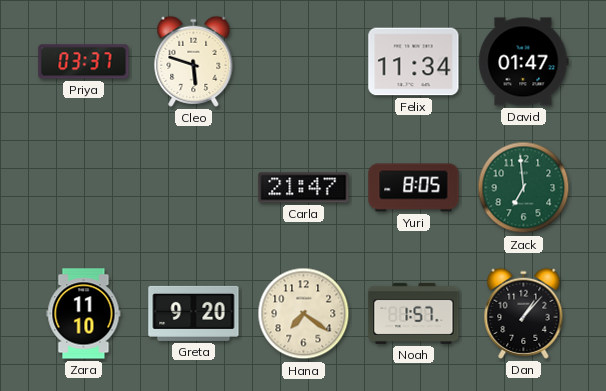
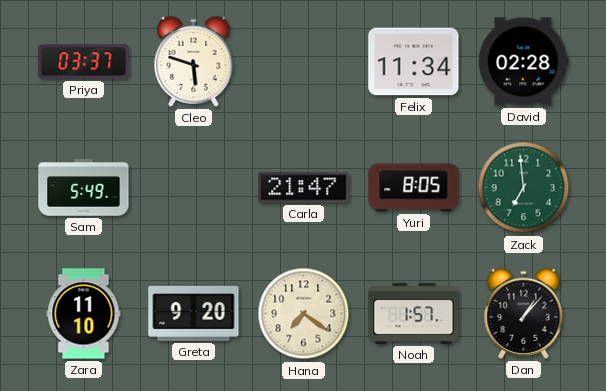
David: 01:47 -> 02:28 (524, 62)
Sam: none -> 5:49 (84, 188)
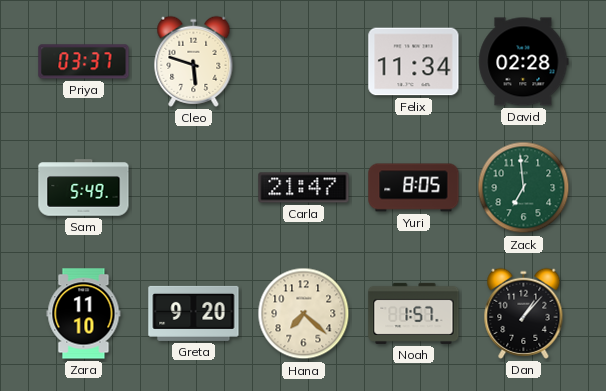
Hana: 7:21 -> 7:22 (304, 314)
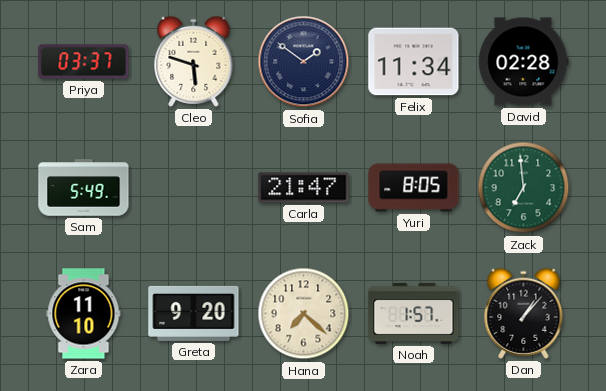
Sofia: none -> 1:51 (304, 62)
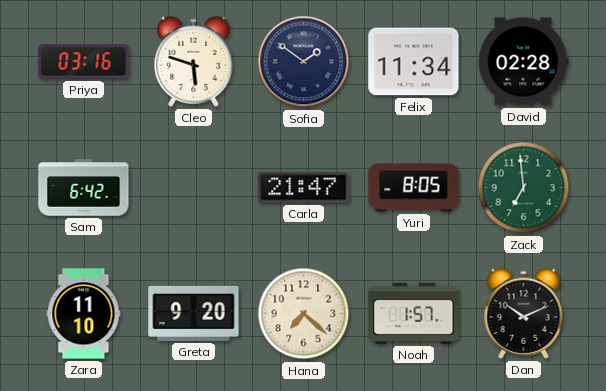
Priya: 03:37 -> 03:16 (84, 62)
Sam: 5:49 -> 6:42 (84, 188)
Dan: 1:07 -> 10:11 (524, 313)
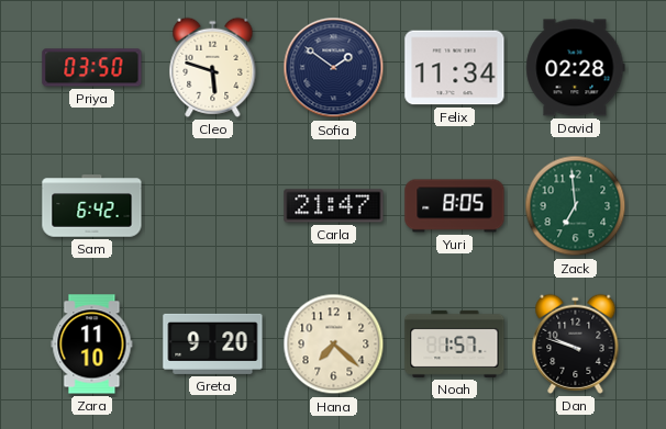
Priya: 03:16 -> 03:50 (92, 68)
Dan: 10:11 -> 9:48 (576, 343)
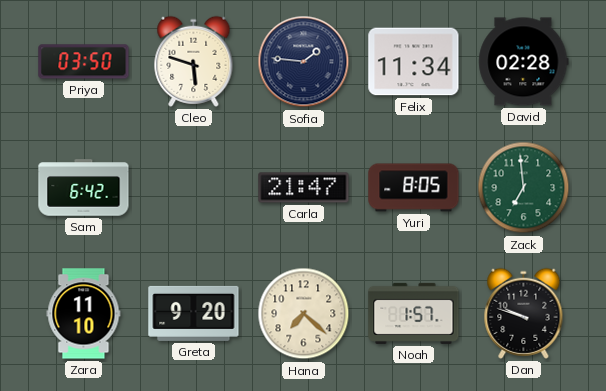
Sofia: 1:51 -> 1:46 (304, 62)
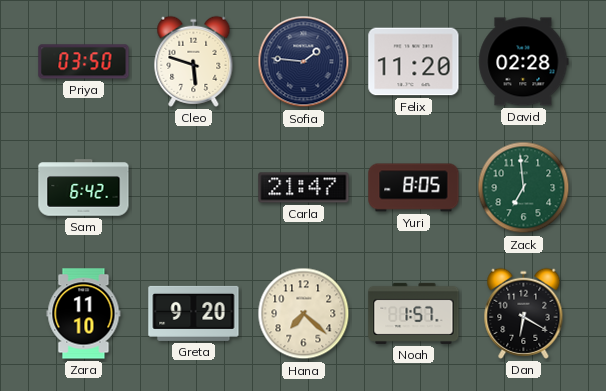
Felix: 11:34 -> 11:20 (414, 62)
Dan: 9:48 -> 6:20 (524, 313)
